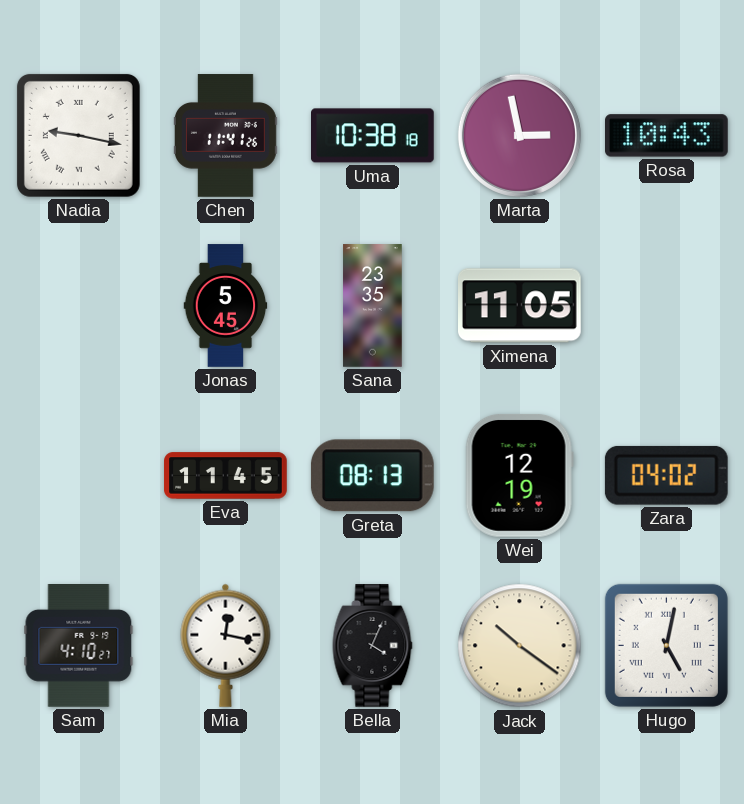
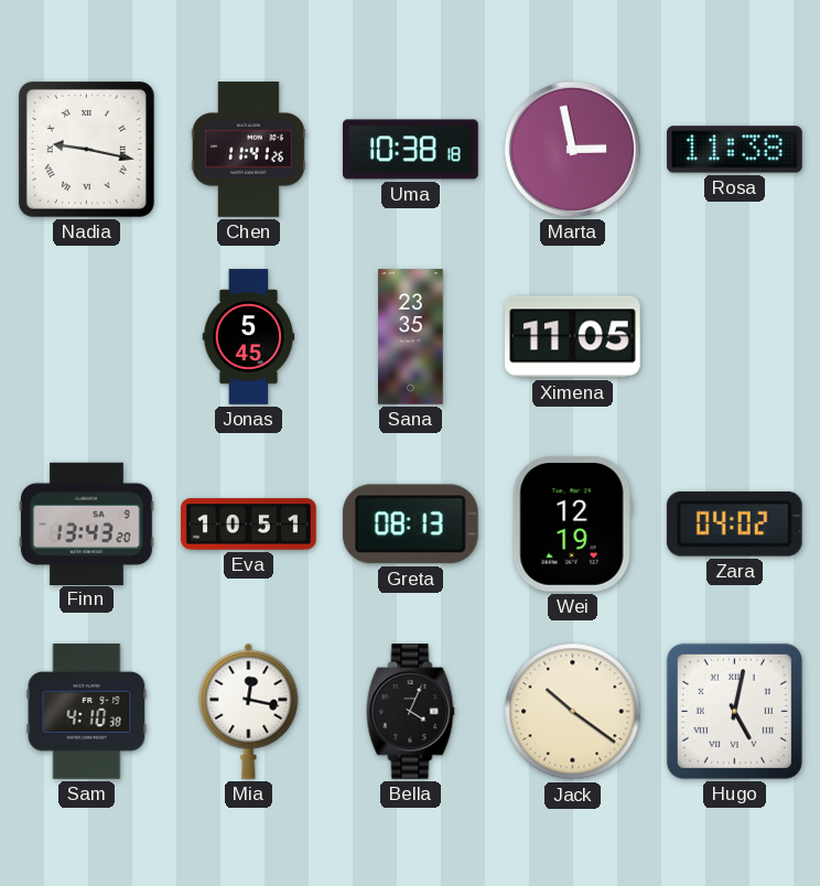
Rosa: 10:43 -> 11:38 (735, 150)
Finn: none -> 13:43 (87, 523)
Eva: 11:45 -> 10:51 (249, 525)
Sam: 4:10:27 -> 4:10:38 (87, 712)
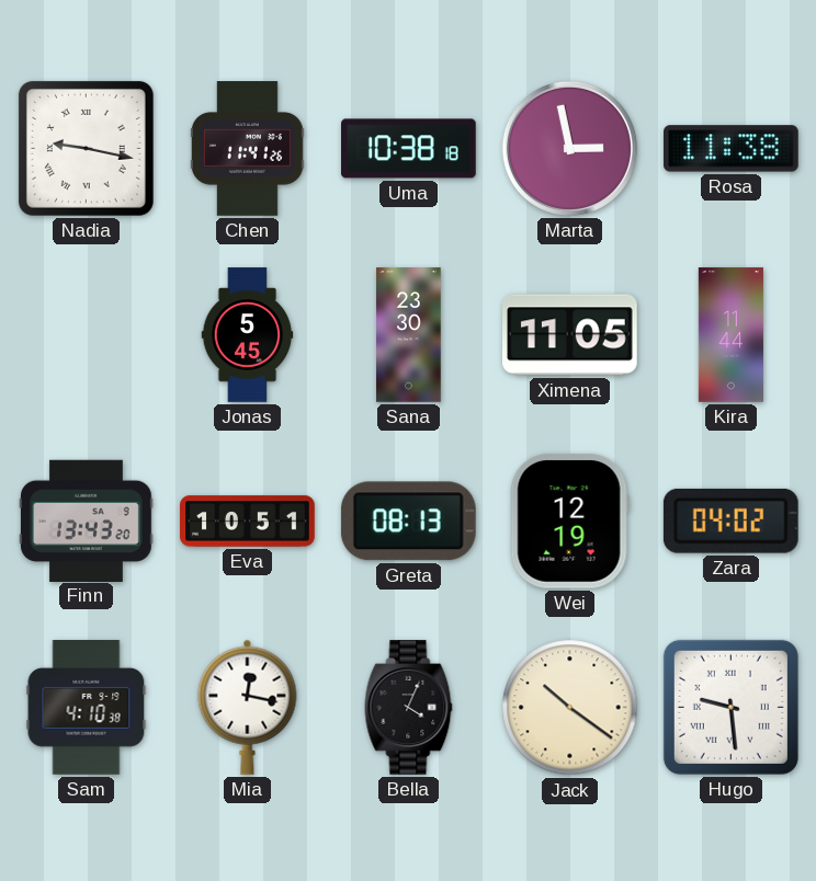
Sana: 23:35 -> 23:30 (409, 335)
Kira: none -> 11:44 (730, 335)
Hugo: 5:02 -> 9:29 (730, 707)
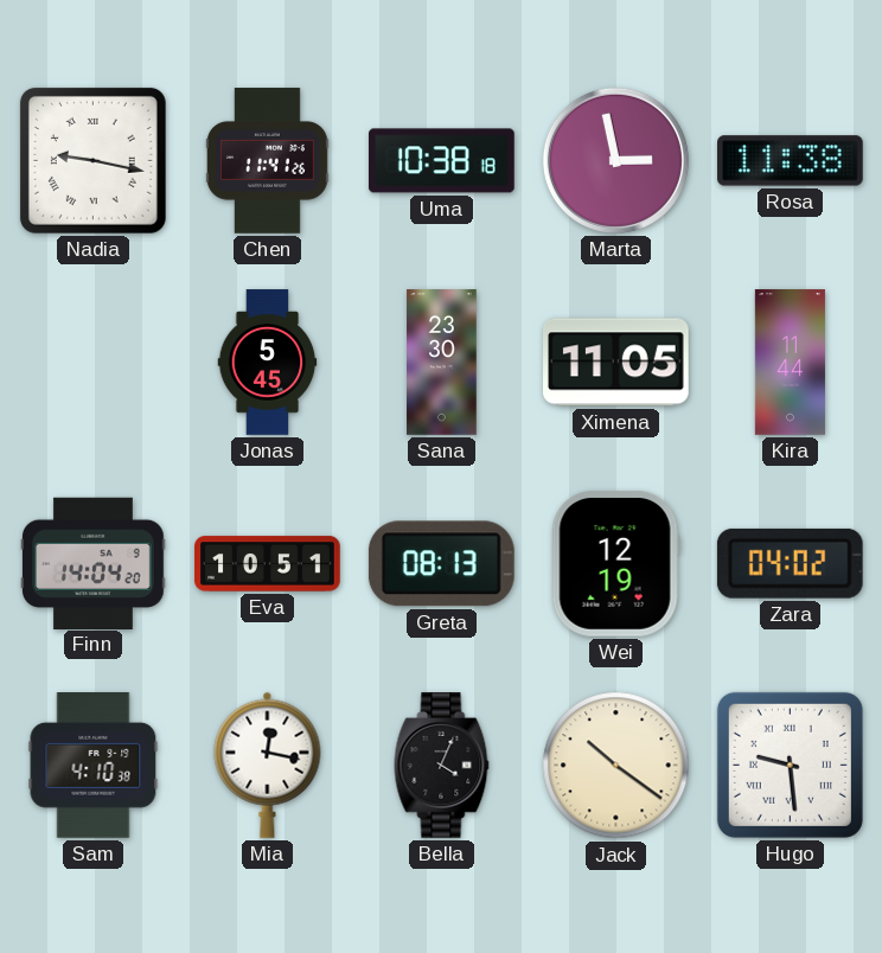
Finn: 13:43 -> 14:04 (94, 563)
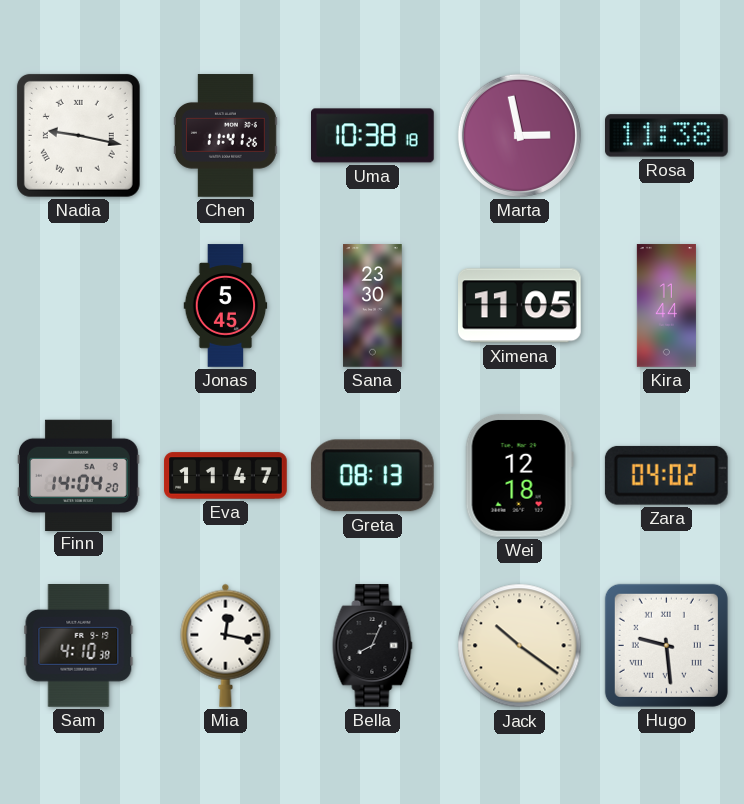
Eva: 10:51 -> 11:47 (226, 476)
Wei: 12:19 -> 12:18 (519, 476)
Bella: 4:04 -> 8:04 (373, 646)
